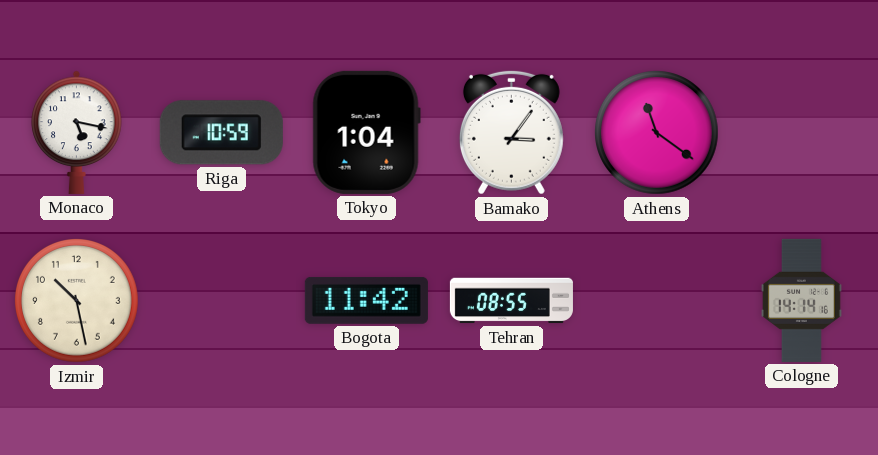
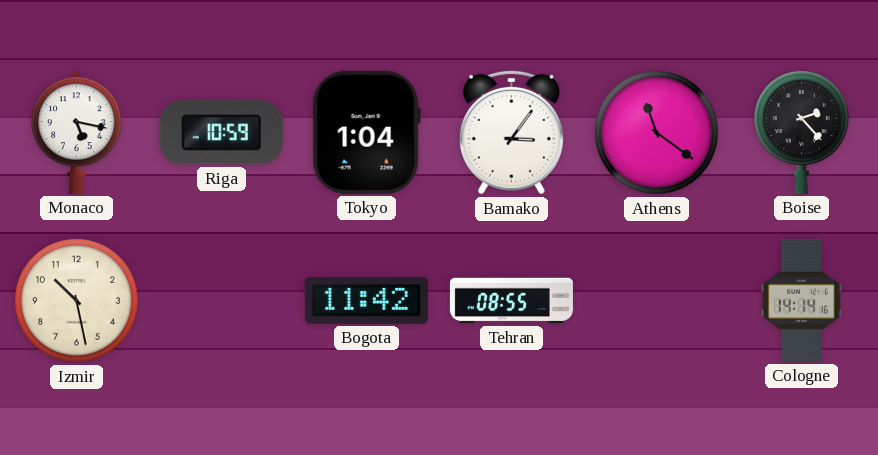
Boise: none -> 2:23 (801, 132)
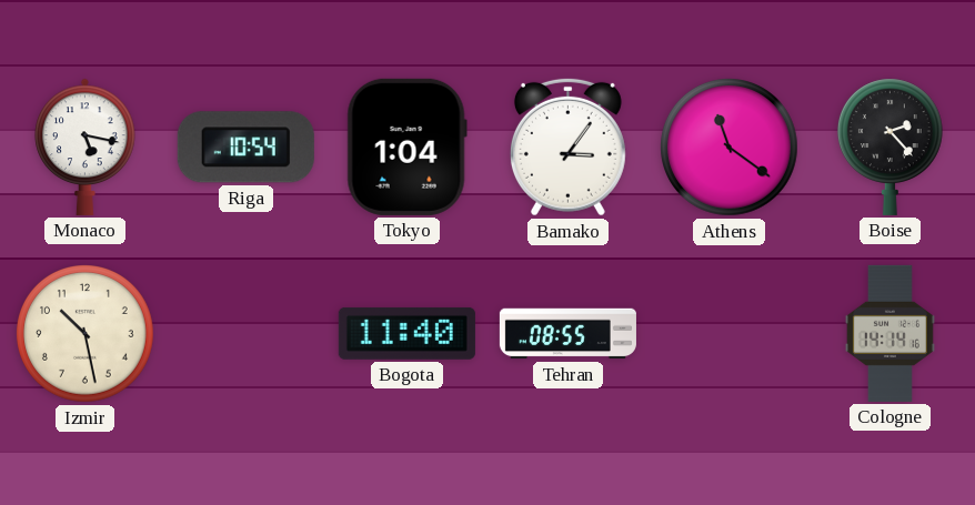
Riga: 10:59 -> 10:54 (245, 148)
Bogota: 11:42 -> 11:40 (406, 333)
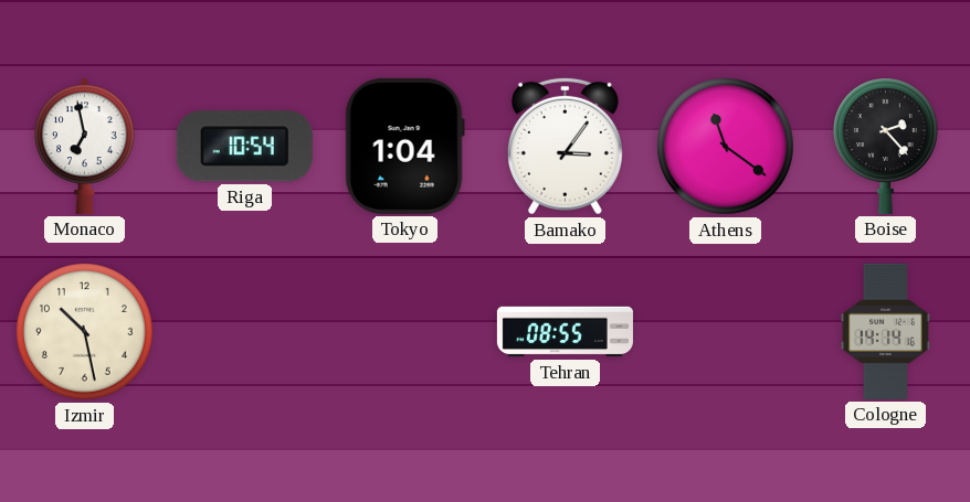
Monaco: 5:17 -> 6:58 (85, 146)
Bogota: 11:40 -> none (406, 333)
